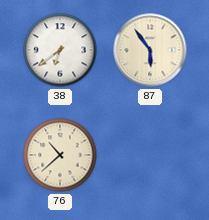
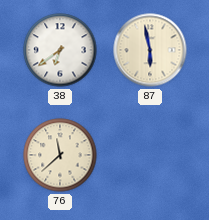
87: 5:54 -> 5:58 (150, 50)
76: 10:38 -> 11:38 (60, 155)
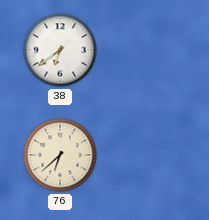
87: 5:58 -> none (150, 50)
76: 11:38 -> 6:38 (60, 155)
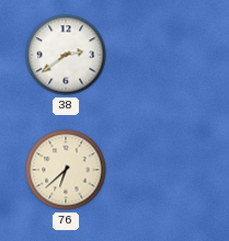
38: 6:39 -> 2:39 (66, 55)
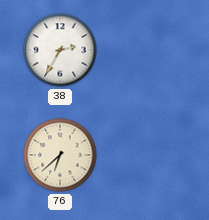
38: 2:39 -> 2:35 (60, 50)
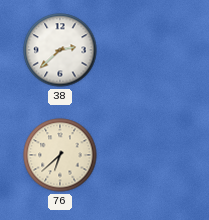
38: 2:35 -> 2:38 (60, 50)
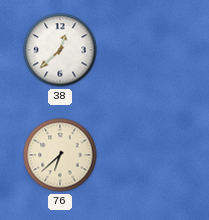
38: 2:38 -> 12:38 (60, 50)
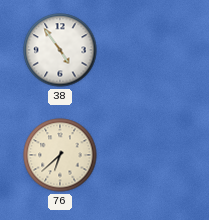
38: 12:38 -> 4:54 (60, 50)
